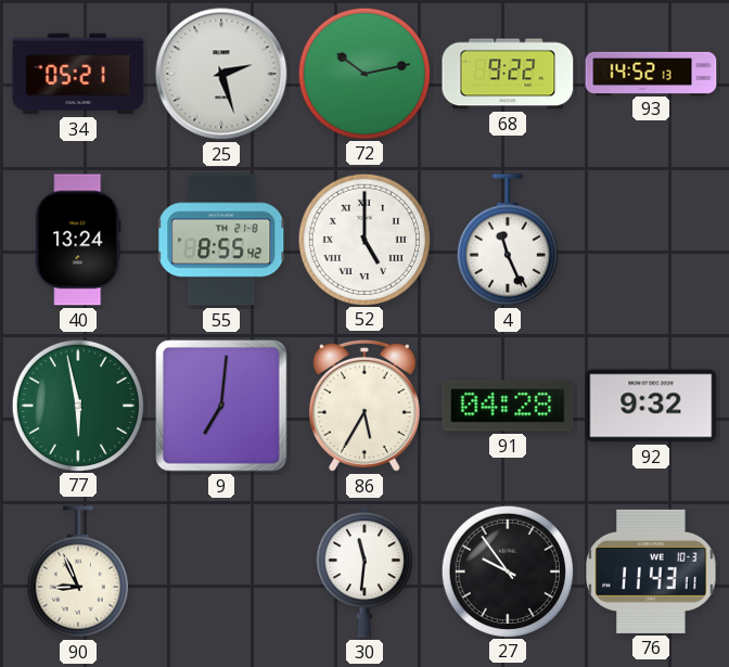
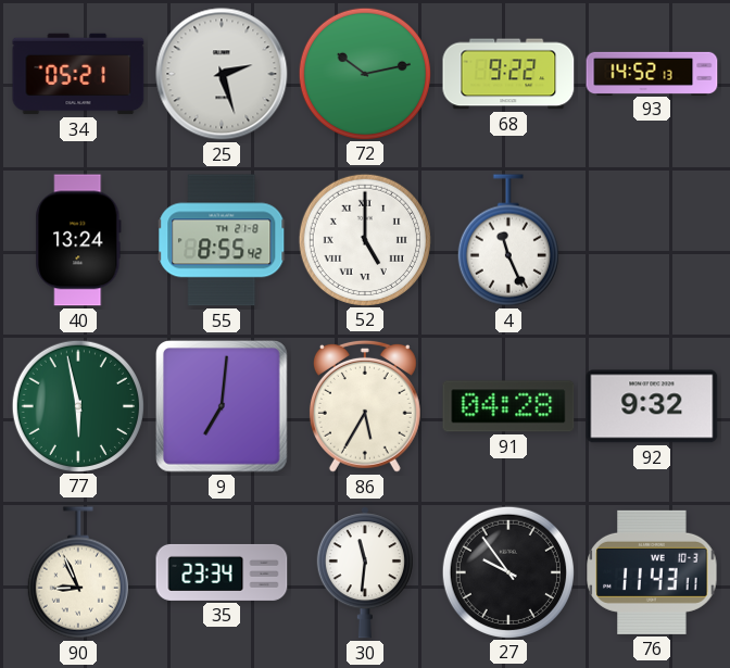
35: none -> 23:34 (222, 572)
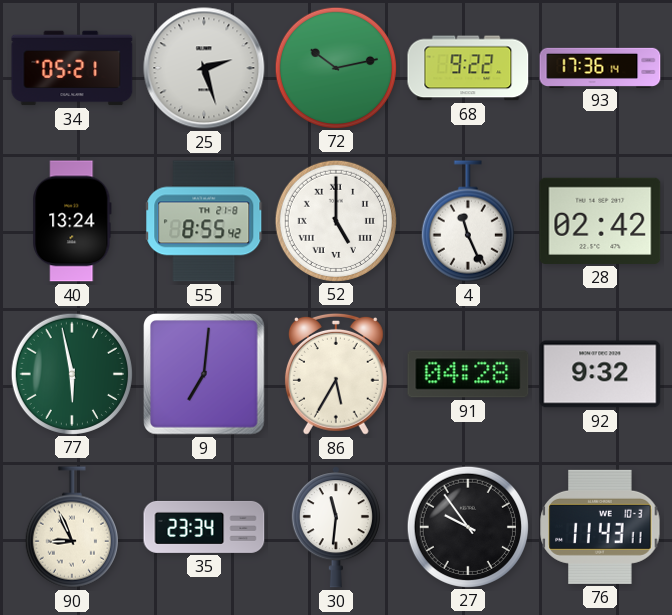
93: 14:52 -> 17:36 (600, 67)
28: none -> 02:42 (600, 221)
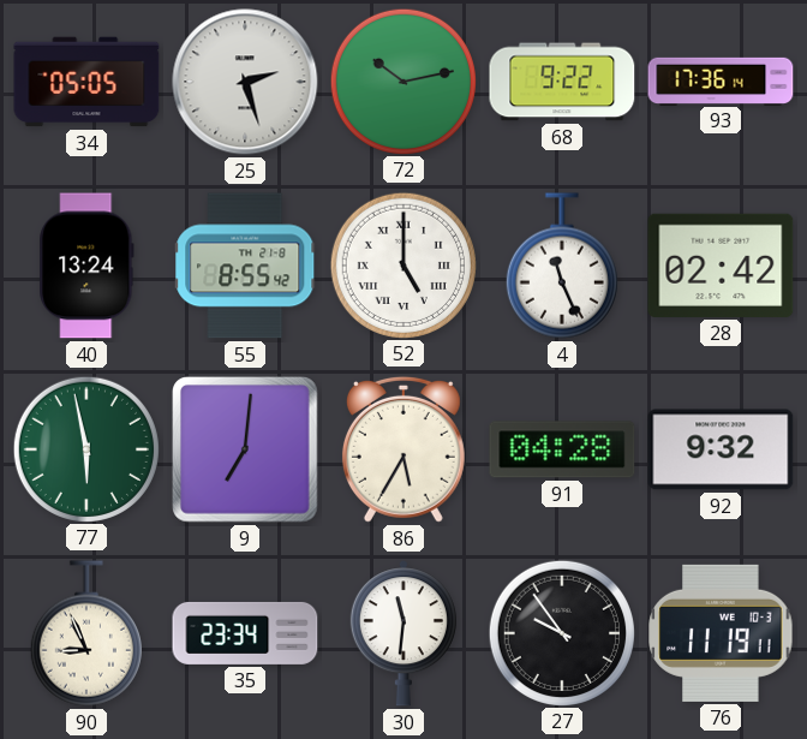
34: 05:21 -> 05:05 (86, 82)
76: 11:43 -> 11:19 (721, 633)
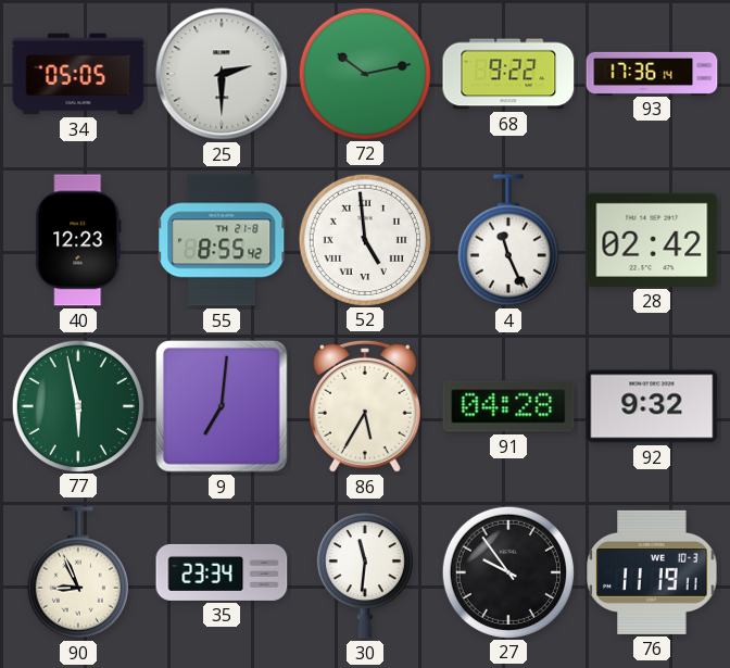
25: 2:27 -> 2:30 (222, 74)
40: 13:24 -> 12:23 (78, 240)
52: 5:00 -> 4:59 (364, 239)
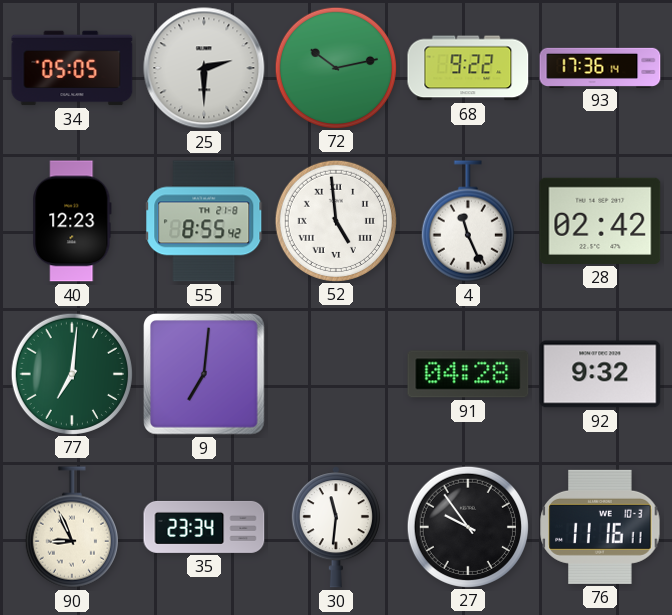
77: 5:58 -> 7:01 (71, 373)
86: 5:35 -> none (365, 406)
76: 11:19 -> 11:16 (600, 527)
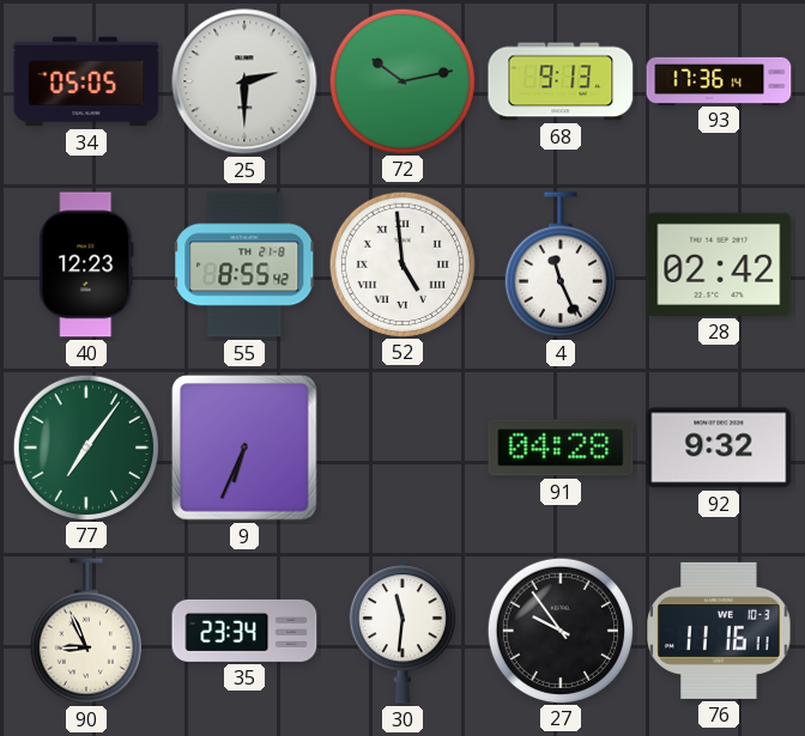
68: 9:22 -> 9:13 (561, 81)
77: 7:01 -> 7:06 (85, 446)
9: 7:01 -> 6:34 (244, 448)
